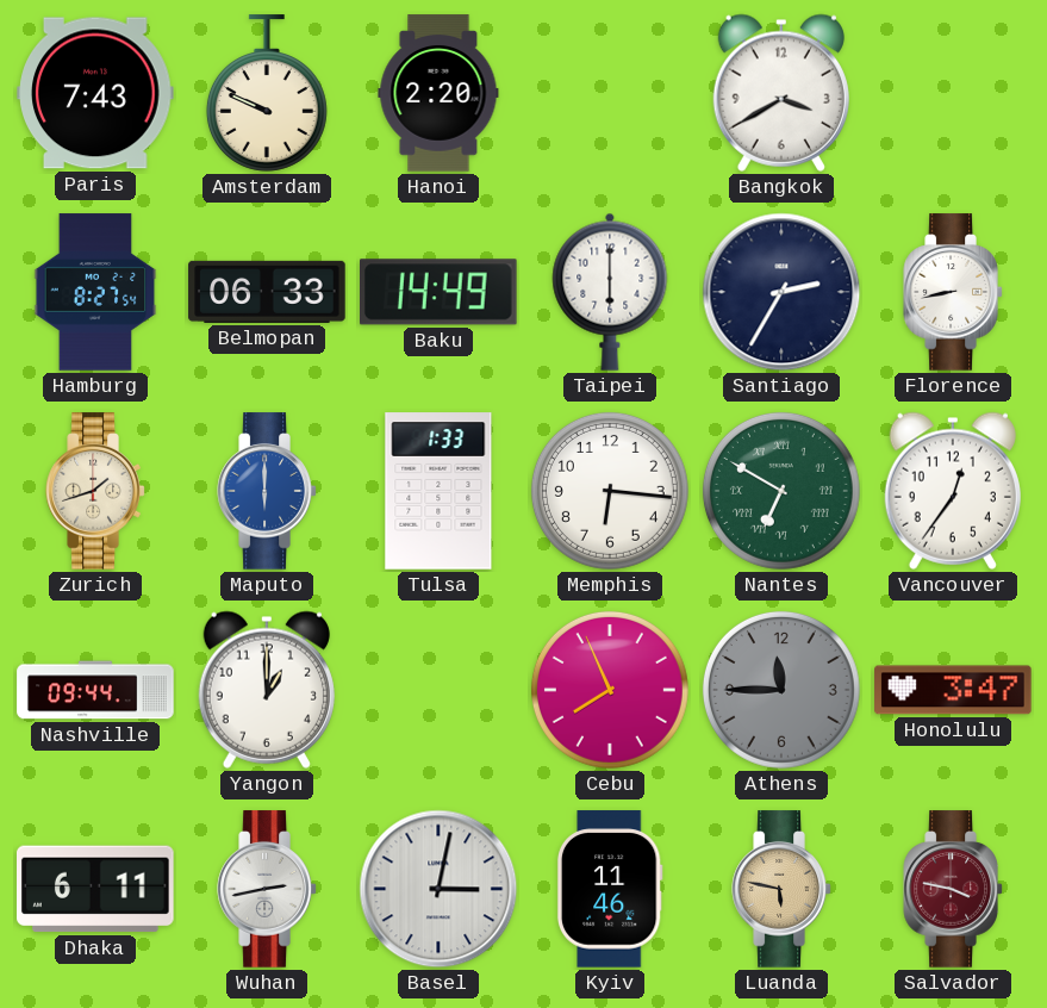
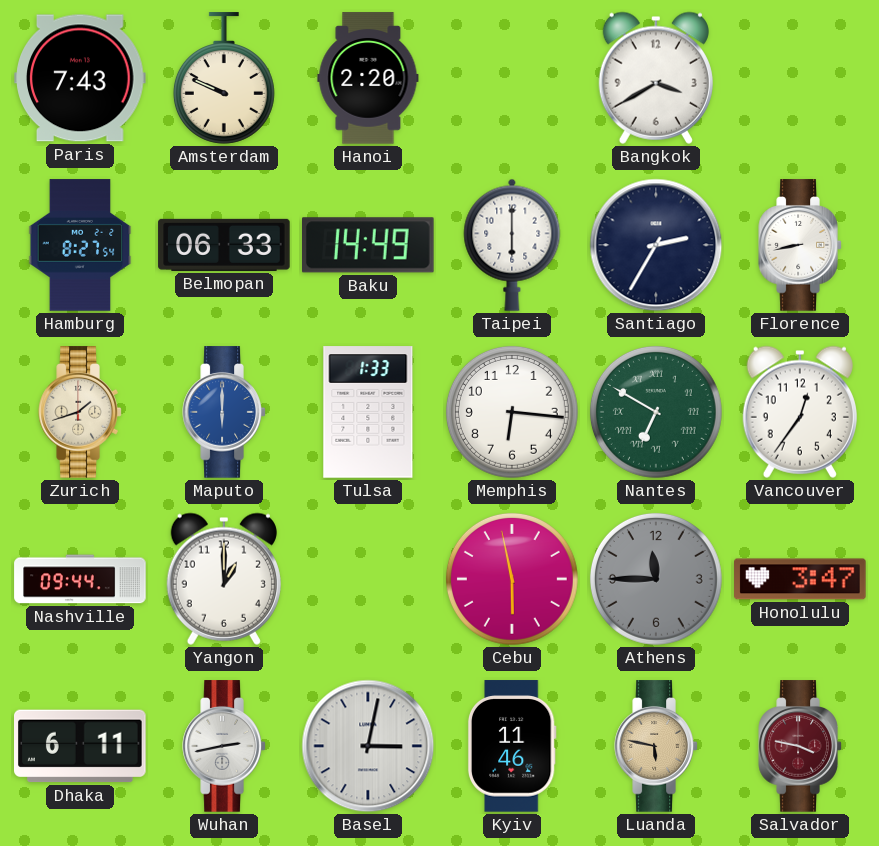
Cebu: 7:56 -> 5:58 (512, 579)
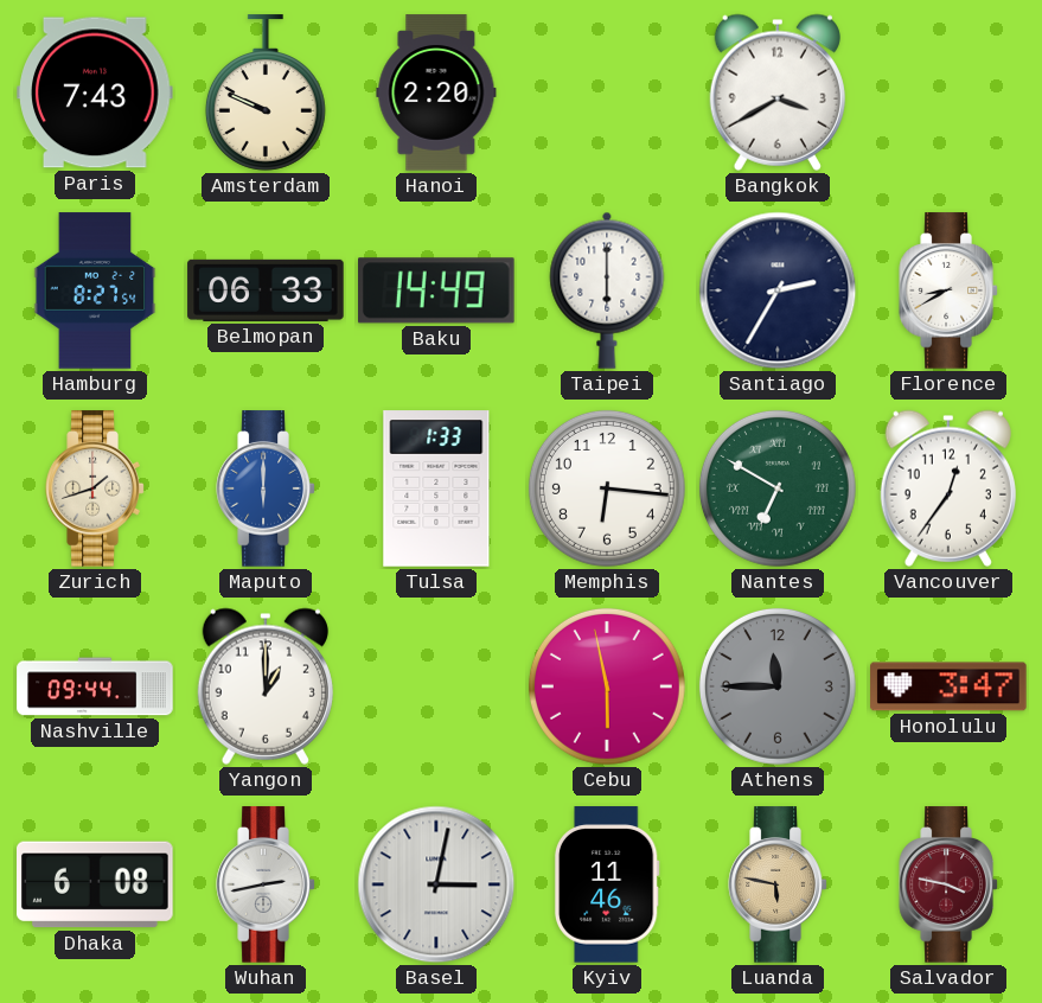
Florence: 8:43 -> 8:40 (948, 290)
Dhaka: 6:11 -> 6:08 (96, 884)
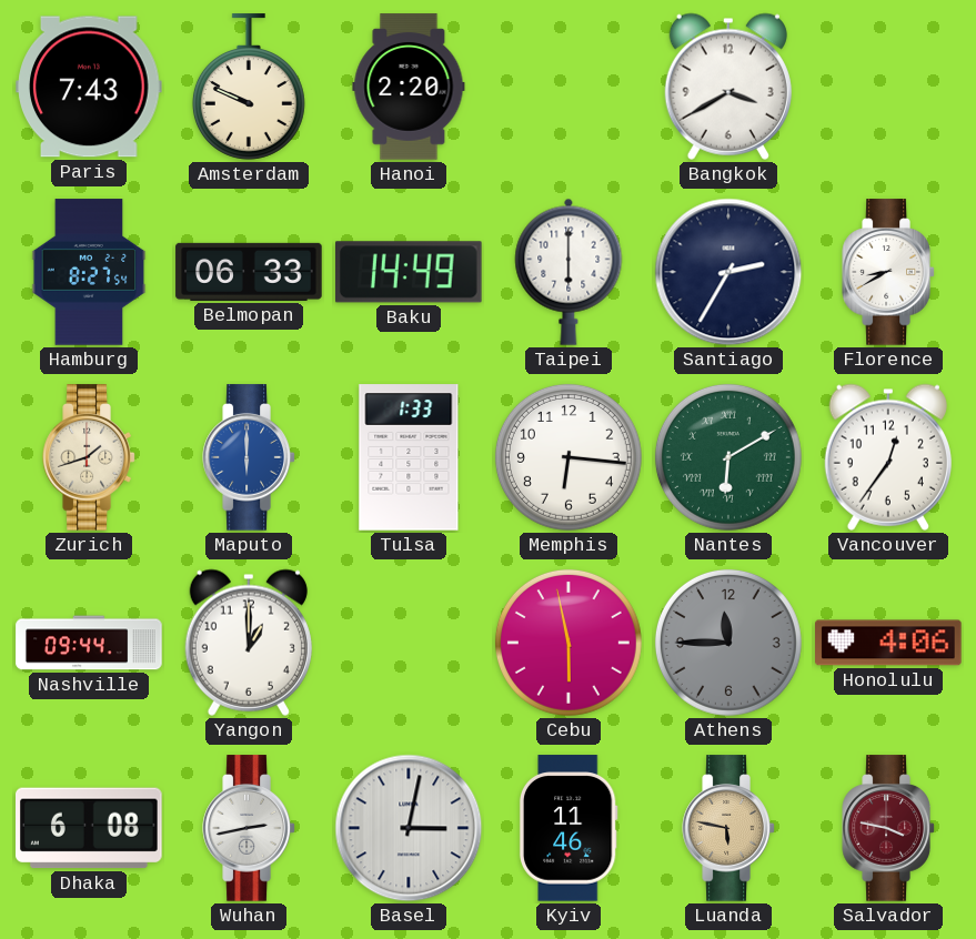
Nantes: 6:50 -> 6:10 (728, 457)
Honolulu: 3:47 -> 4:06 (888, 643)
